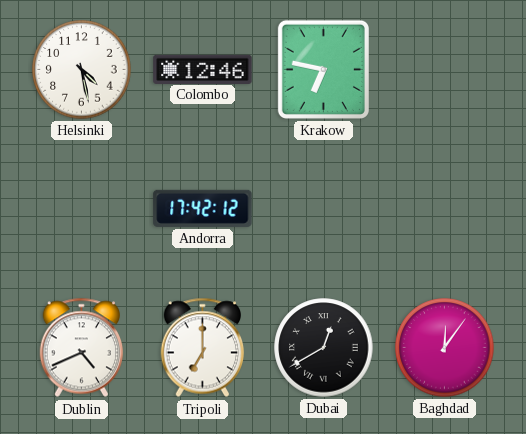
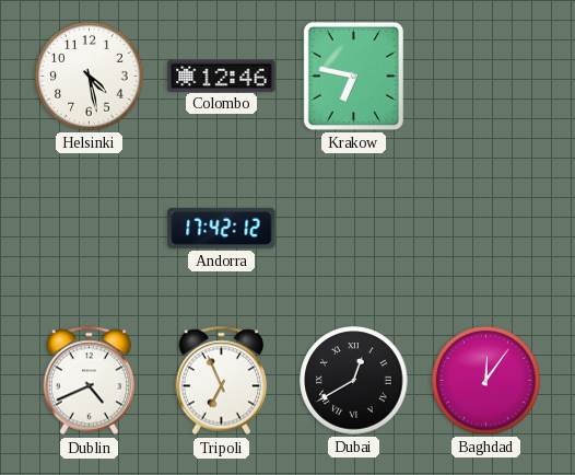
Tripoli: 7:00 -> 6:56 (222, 381)
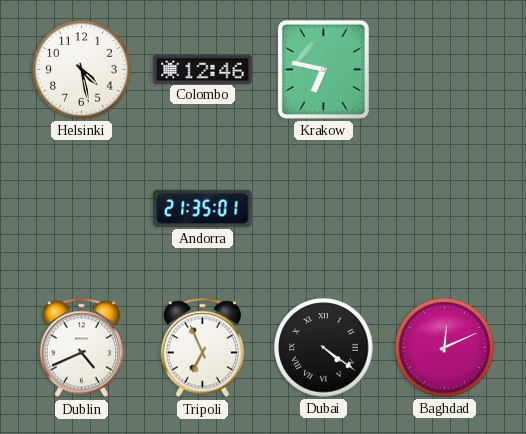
Andorra: 17:42 -> 21:35 (203, 208)
Dubai: 12:40 -> 4:21 (324, 348)
Baghdad: 12:06 -> 12:11 (445, 348)
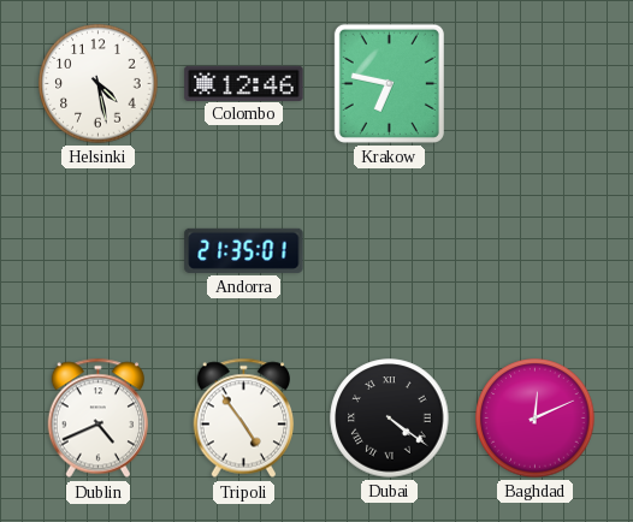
Tripoli: 6:56 -> 4:54 (244, 419)
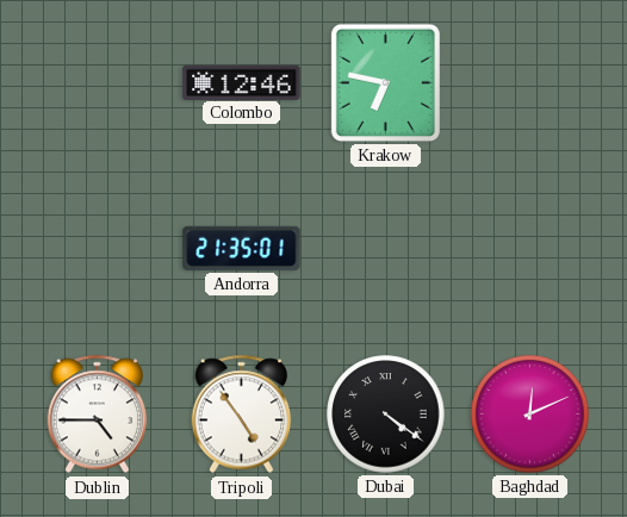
Helsinki: 4:28 -> none (99, 84)
Dublin: 4:41 -> 4:45 (98, 415)
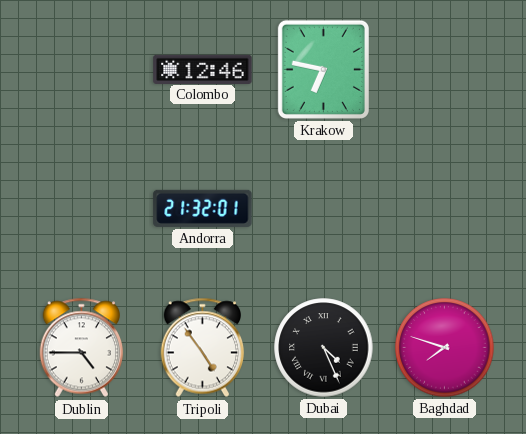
Andorra: 21:35 -> 21:32 (203, 208)
Dubai: 4:21 -> 4:26 (324, 348)
Baghdad: 12:11 -> 7:48 (445, 348)
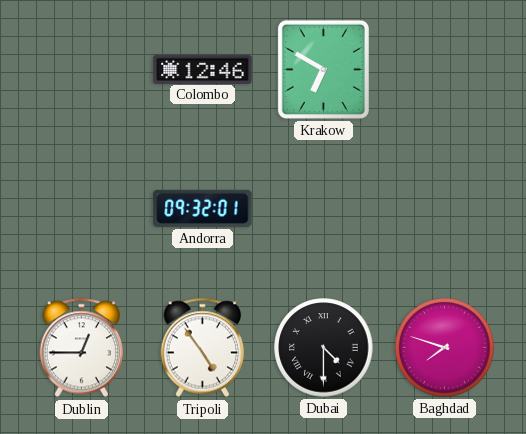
Krakow: 6:47 -> 6:50 (323, 69)
Andorra: 21:32 -> 09:32 (203, 208)
Dublin: 4:45 -> 12:45 (82, 348)
Dubai: 4:26 -> 4:30 (324, 348)
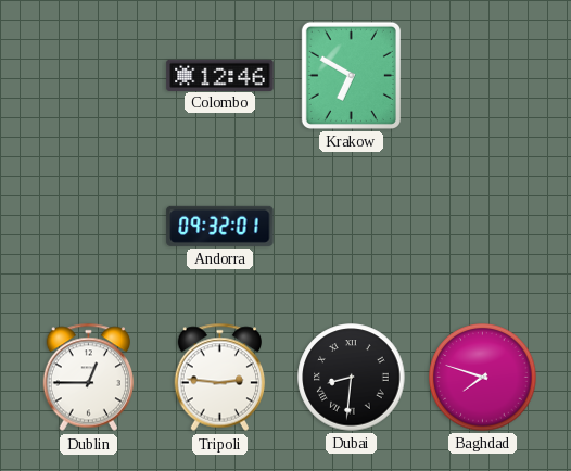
Tripoli: 4:54 -> 2:46 (220, 378)
Dubai: 4:30 -> 8:31 (352, 378)
